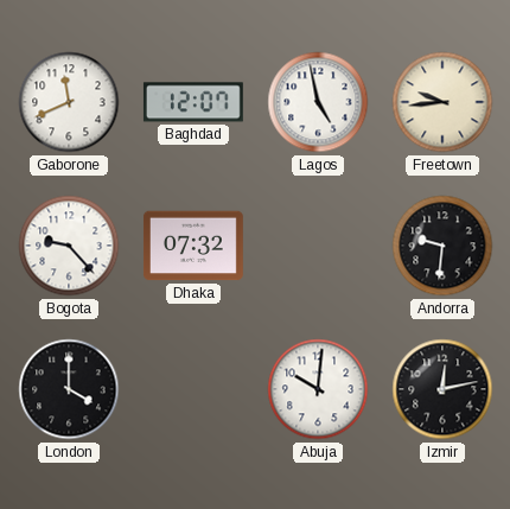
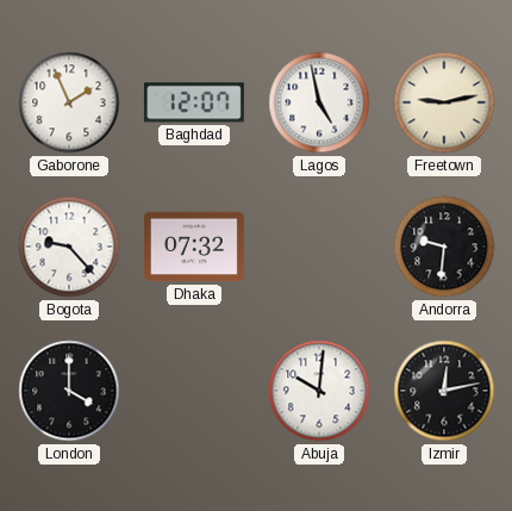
Gaborone: 11:41 -> 1:56 (69, 102)
Freetown: 9:44 -> 9:13 (444, 102)
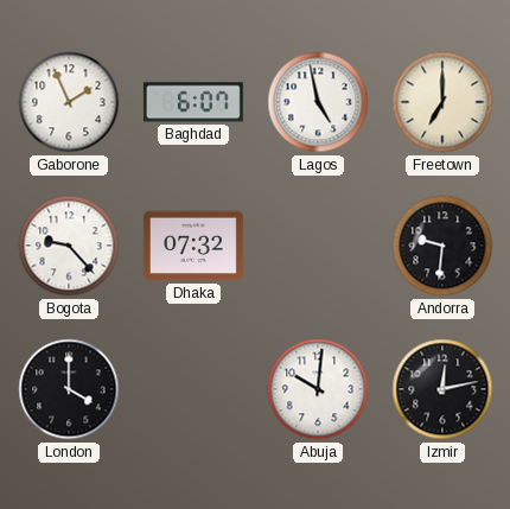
Baghdad: 12:07 -> 6:07 (193, 102)
Freetown: 9:13 -> 7:00 (442, 102)
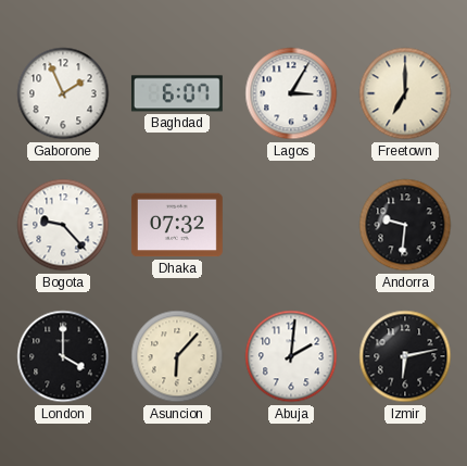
Lagos: 4:58 -> 3:05 (291, 93)
Asuncion: none -> 6:07 (177, 356)
Abuja: 10:01 -> 2:01 (291, 356)
Izmir: 12:13 -> 6:13 (405, 356)
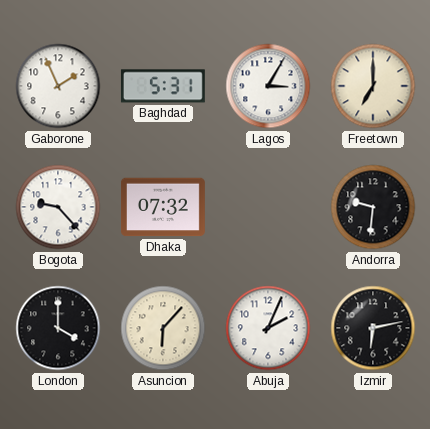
Baghdad: 6:07 -> 5:31 (163, 86)
Abuja: 2:01 -> 2:04 (268, 328)
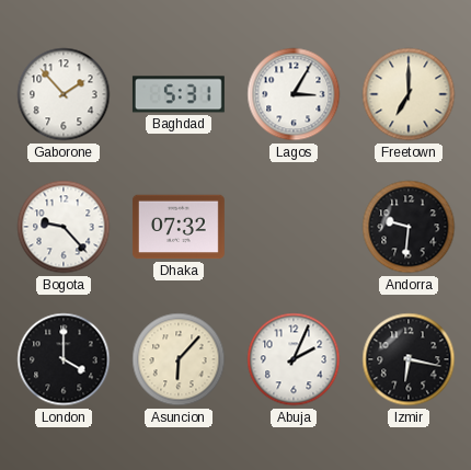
Gaborone: 1:56 -> 1:53 (64, 94)
Izmir: 6:13 -> 6:17 (409, 359)
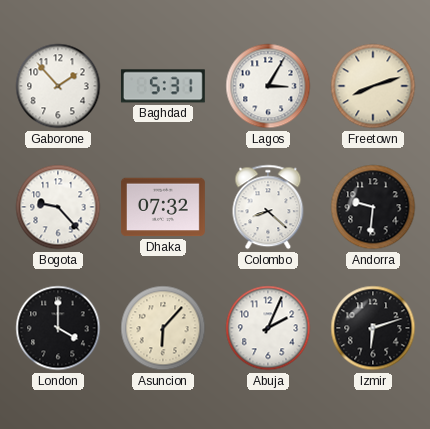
Freetown: 7:00 -> 8:12 (373, 86)
Colombo: none -> 8:22 (268, 207)
Izmir: 6:17 -> 6:12 (373, 328)
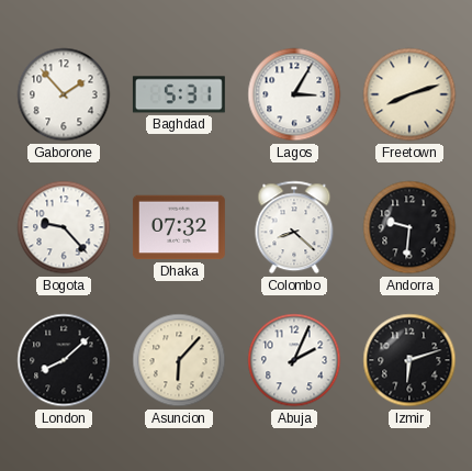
London: 4:00 -> 8:08 (64, 360)
